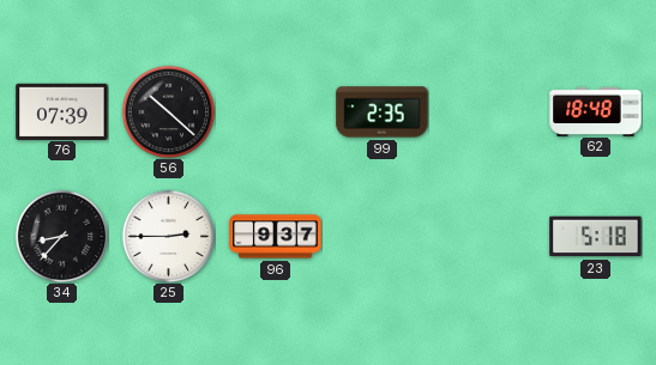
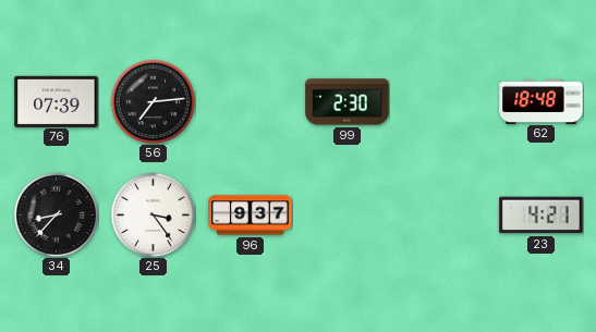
56: 10:22 -> 7:14 (153, 101)
99: 2:35 -> 2:30 (348, 102)
25: 2:45 -> 3:24 (153, 214)
23: 5:18 -> 4:21 (542, 216)
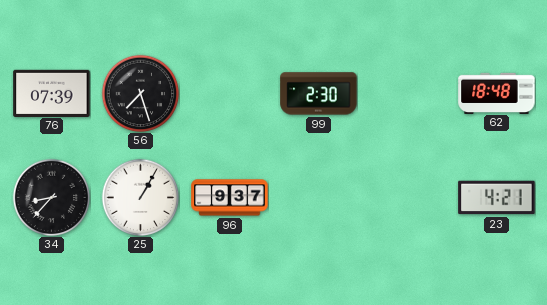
56: 7:14 -> 7:27 (140, 93)
25: 3:24 -> 1:05 (140, 197)
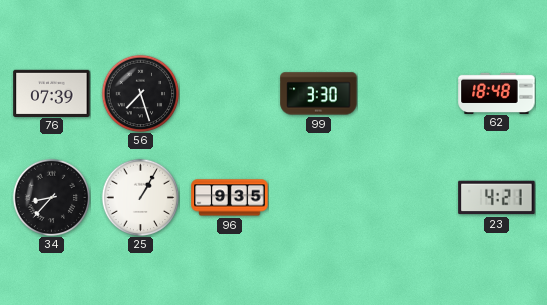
99: 2:30 -> 3:30 (319, 94)
96: 9:37 -> 9:35 (230, 198)
